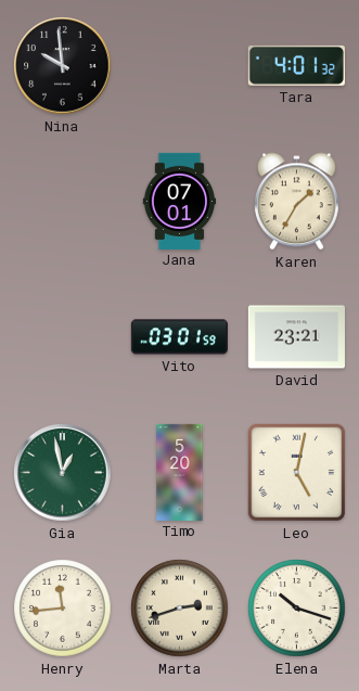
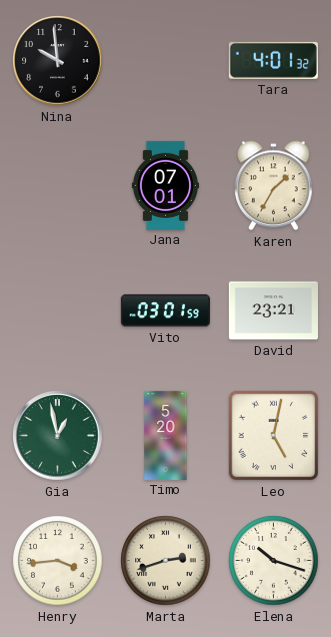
Henry: 11:44 -> 3:44 (58, 561)
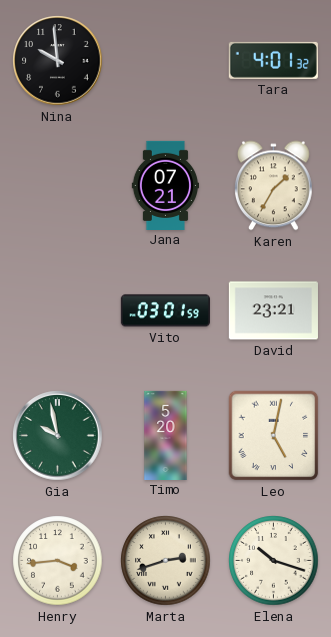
Jana: 07:01 -> 07:21 (165, 185)
Gia: 12:58 -> 9:58 (58, 436)
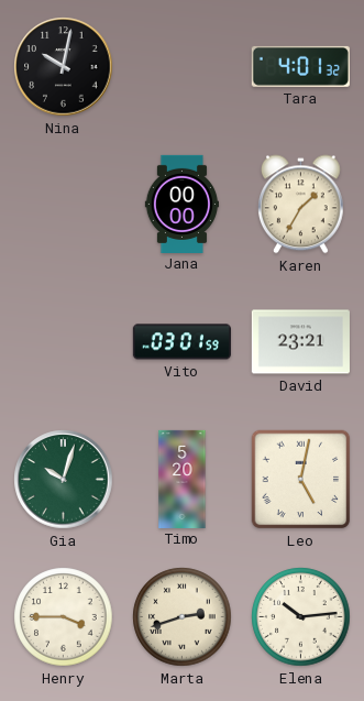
Nina: 9:59 -> 10:02 (64, 67)
Jana: 07:21 -> 00:00 (181, 204)
Gia: 9:58 -> 10:03 (64, 480)
Henry: 3:44 -> 3:45 (64, 617)
Elena: 10:18 -> 10:14 (301, 617)
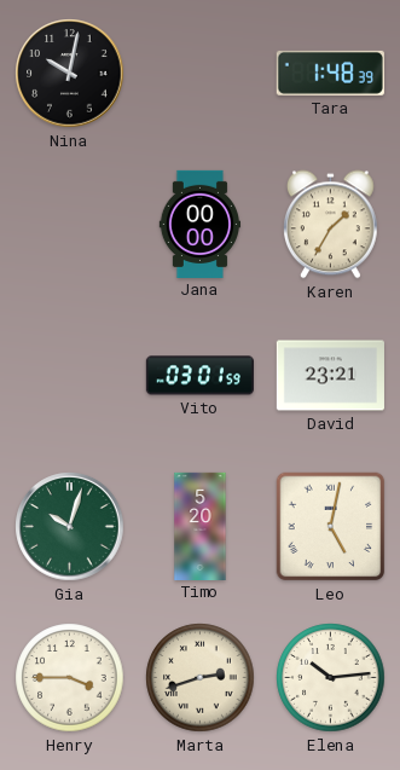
Tara: 4:01 -> 1:48 (330, 73)
